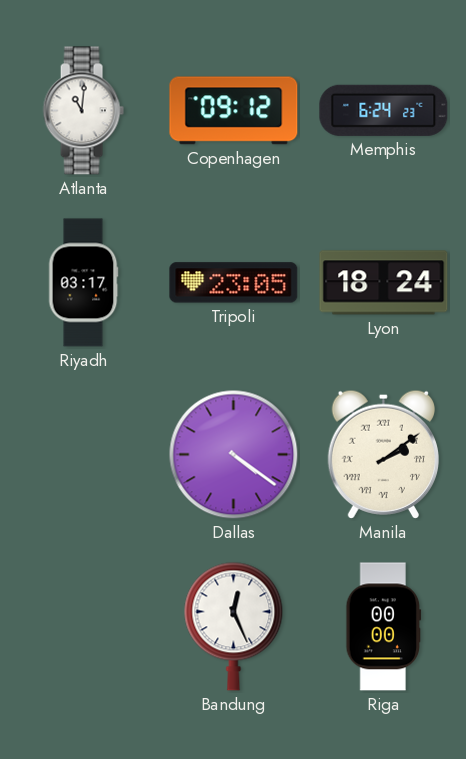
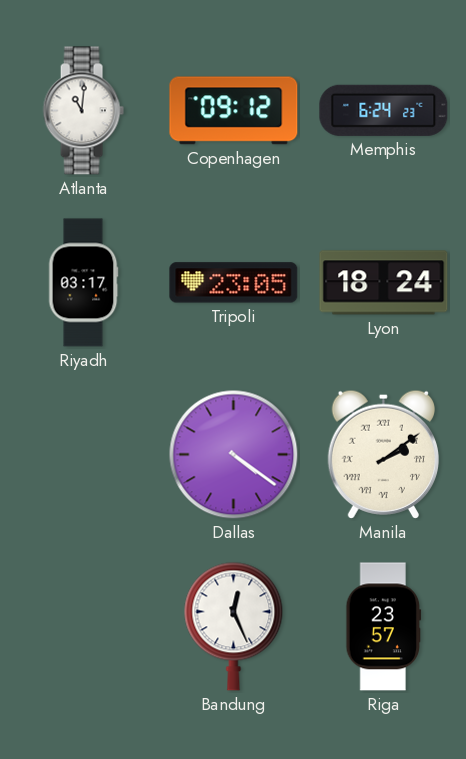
Riga: 00:00 -> 23:57 (384, 627)
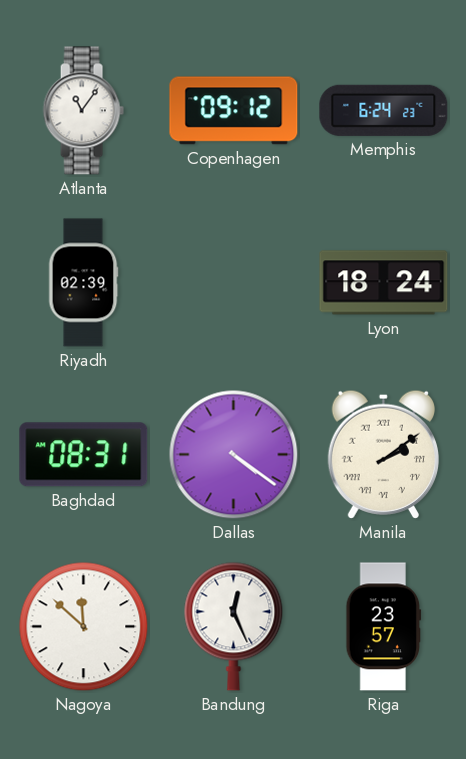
Atlanta: 11:01 -> 11:06 (83, 111)
Riyadh: 03:17 -> 02:39 (83, 283)
Tripoli: 23:05 -> none (234, 283)
Baghdad: none -> 08:31 (84, 455)
Nagoya: none -> 11:52 (84, 627)
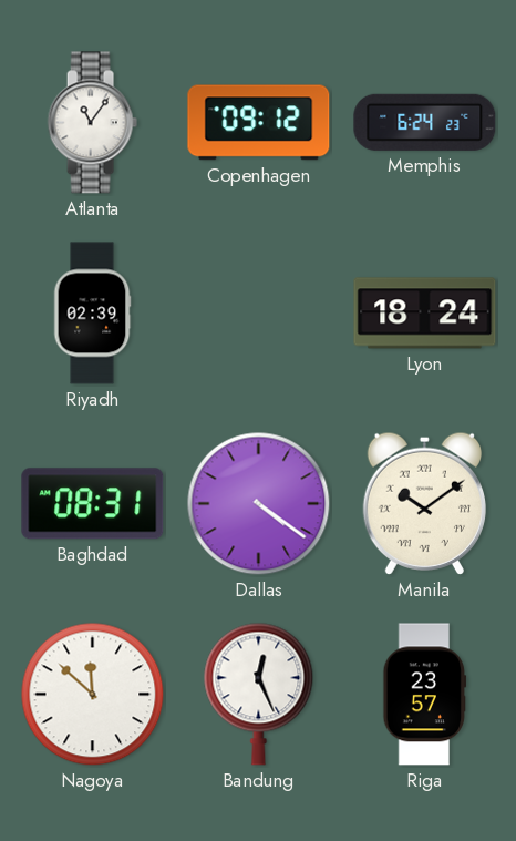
Manila: 2:09 -> 10:09 (424, 503)
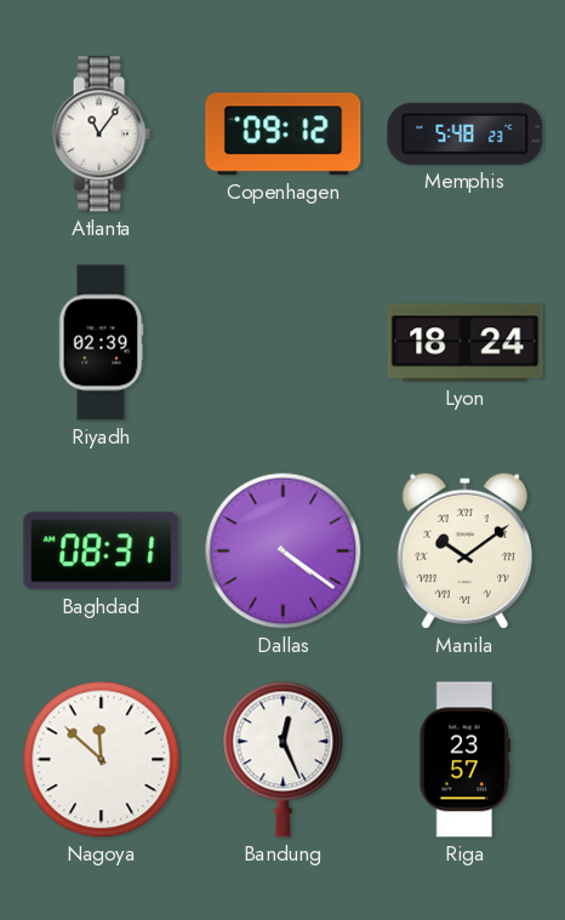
Memphis: 6:24 -> 5:48 (466, 133)
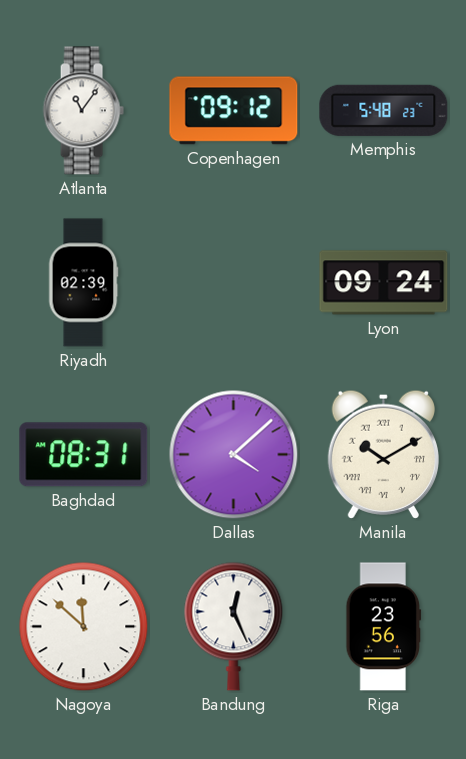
Lyon: 18:24 -> 09:24 (384, 283)
Dallas: 4:21 -> 4:08 (234, 455)
Manila: 10:09 -> 10:10 (383, 454)
Riga: 23:57 -> 23:56 (384, 627)
